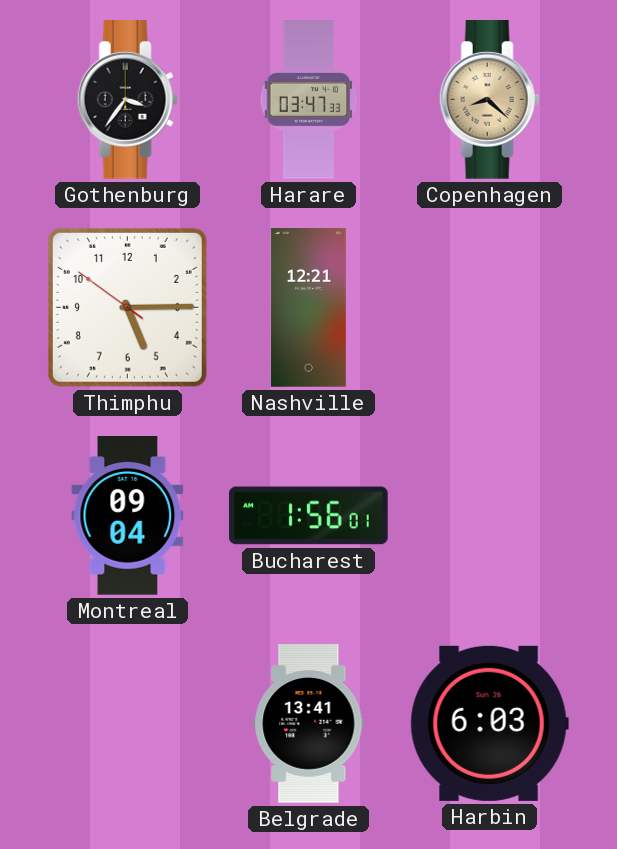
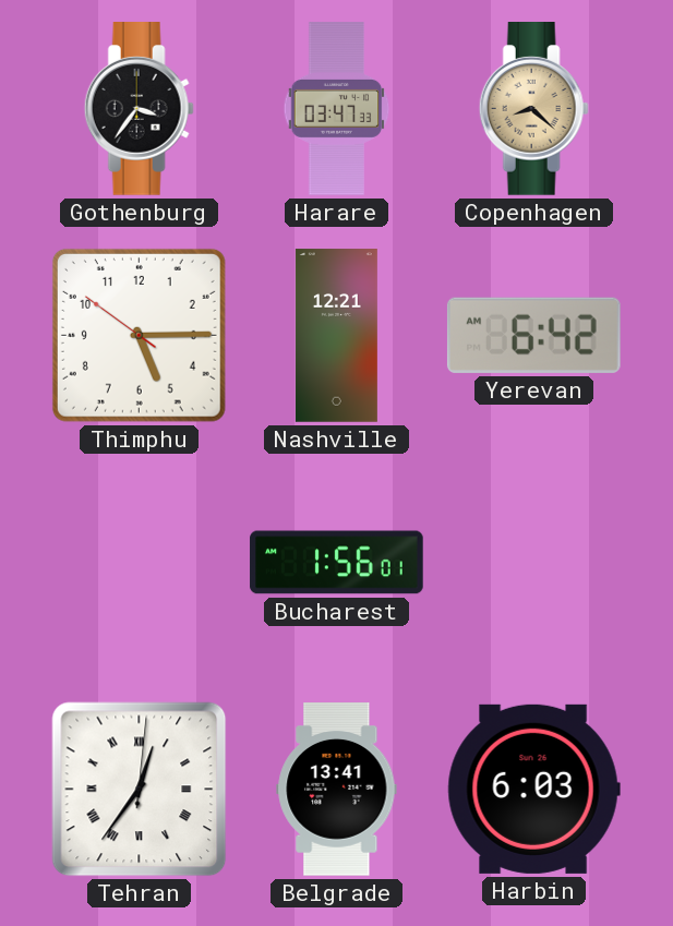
Yerevan: none -> 6:42 (533, 335)
Montreal: 09:04 -> none (128, 516)
Tehran: none -> 12:36 (140, 790)
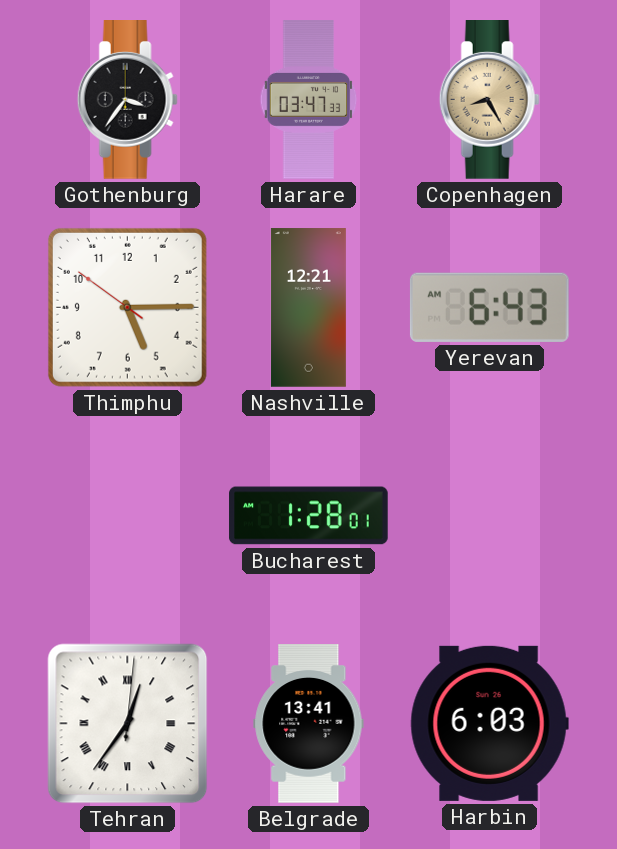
Copenhagen: 8:22 -> 8:25 (489, 100)
Yerevan: 6:42 -> 6:43 (489, 307)
Bucharest: 1:56 -> 1:28 (309, 516)
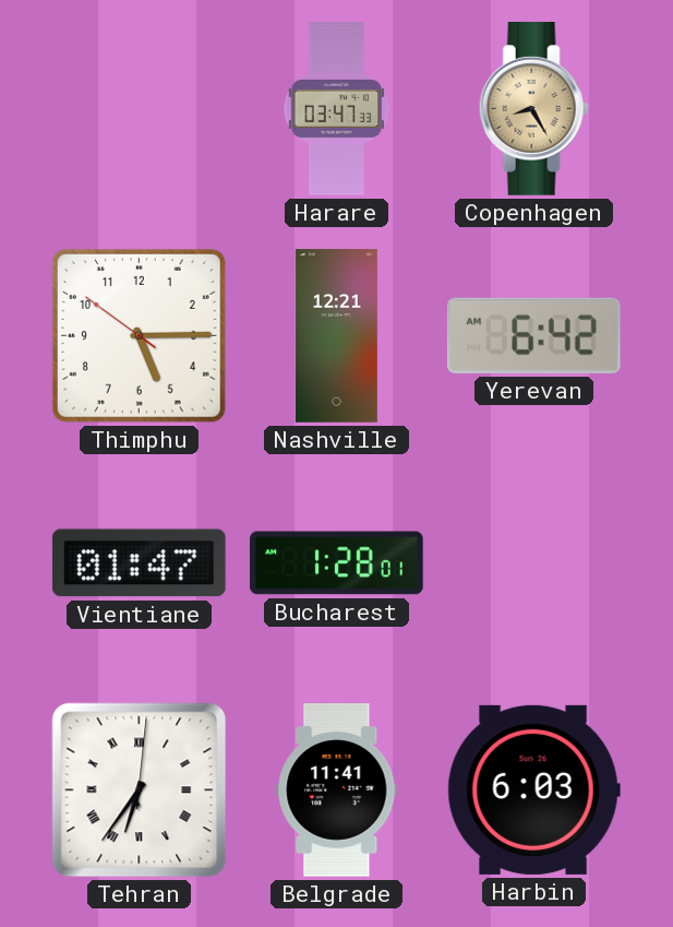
Gothenburg: 3:36 -> none (127, 100)
Yerevan: 6:43 -> 6:42 (533, 335)
Vientiane: none -> 01:47 (139, 563)
Tehran: 12:36 -> 6:36 (140, 791)
Belgrade: 13:41 -> 11:41 (337, 791)
